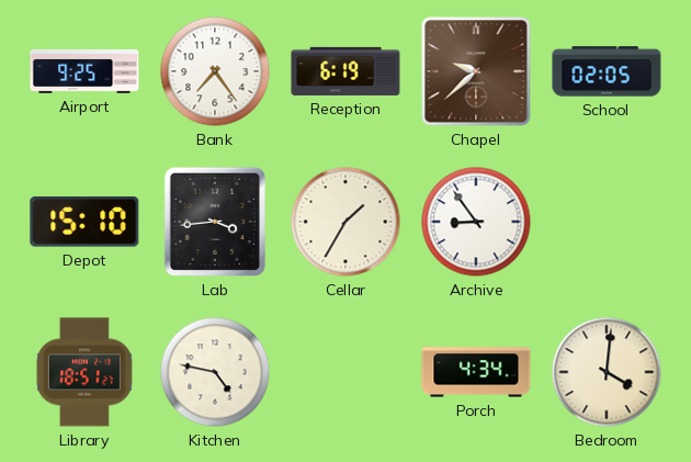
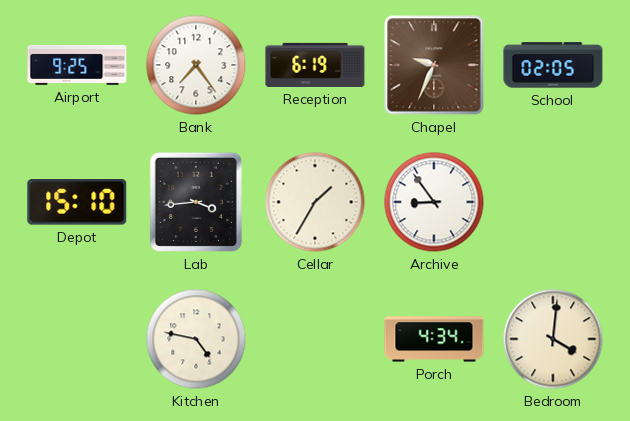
Chapel: 9:38 -> 9:34 (434, 65)
Library: 18:51 -> none (84, 372)
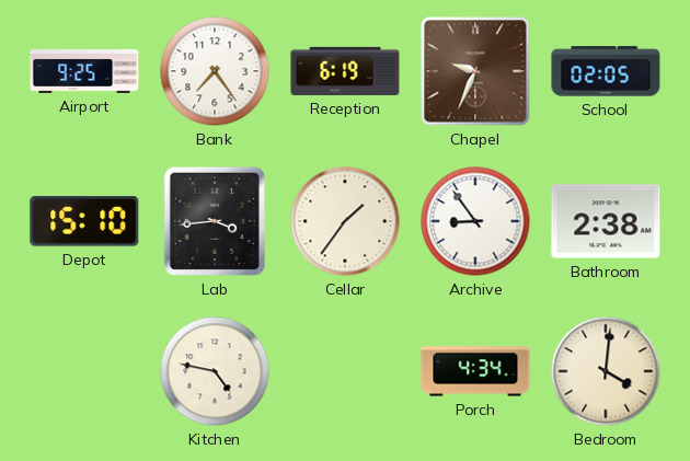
Cellar: 1:35 -> 1:36 (345, 221)
Bathroom: none -> 2:38 (606, 221)
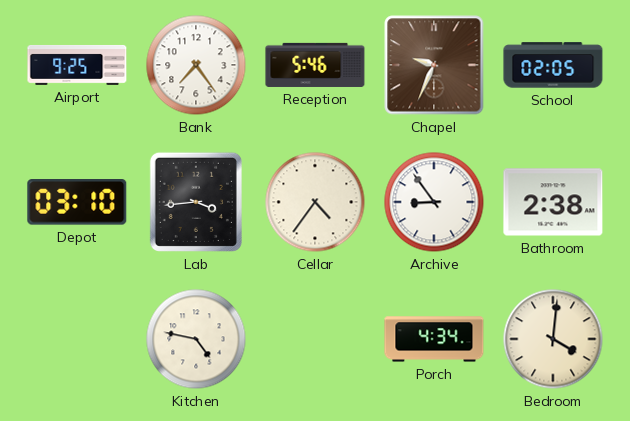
Reception: 6:19 -> 5:46 (315, 65)
Depot: 15:10 -> 03:10 (77, 203)
Cellar: 1:36 -> 4:36 (315, 202)
